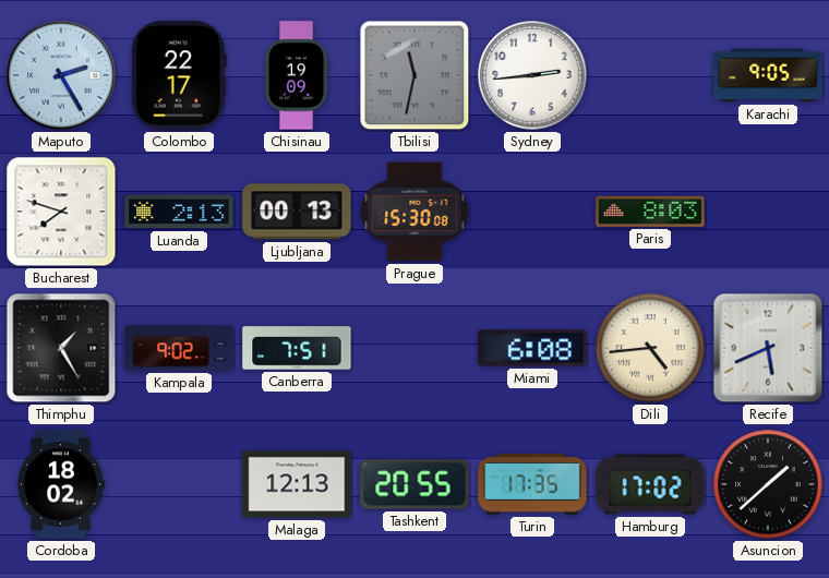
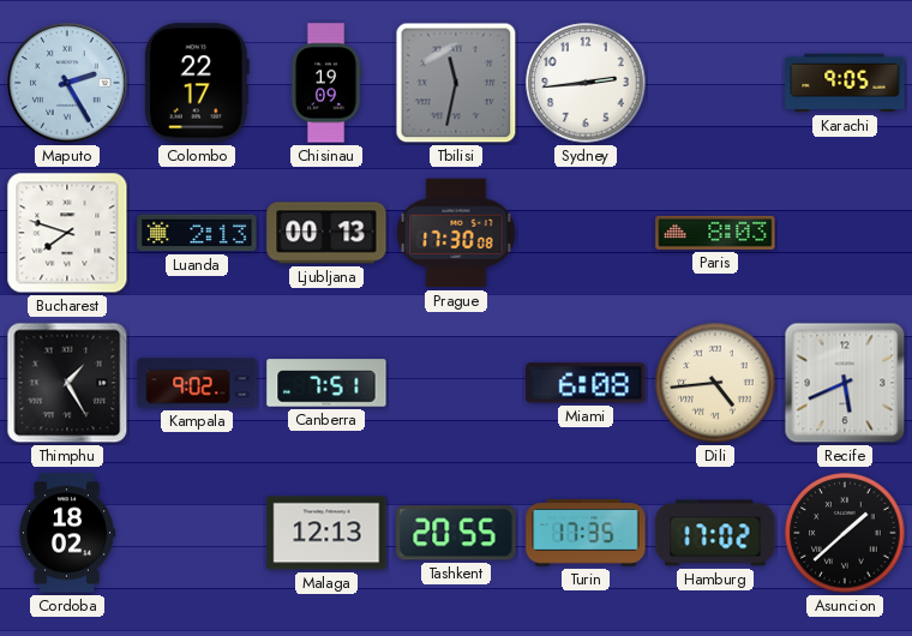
Prague: 15:30 -> 17:30 (456, 233)
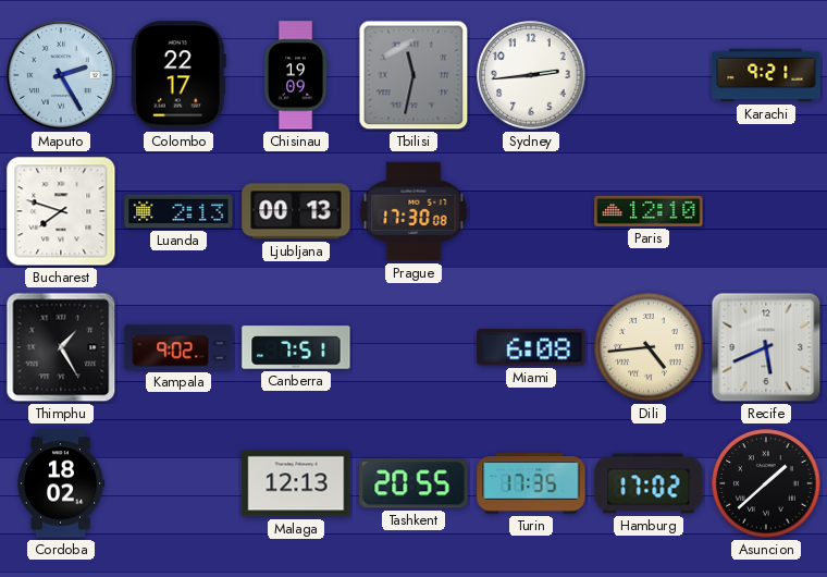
Karachi: 9:05 -> 9:21 (766, 75)
Paris: 8:03 -> 12:10 (649, 211)
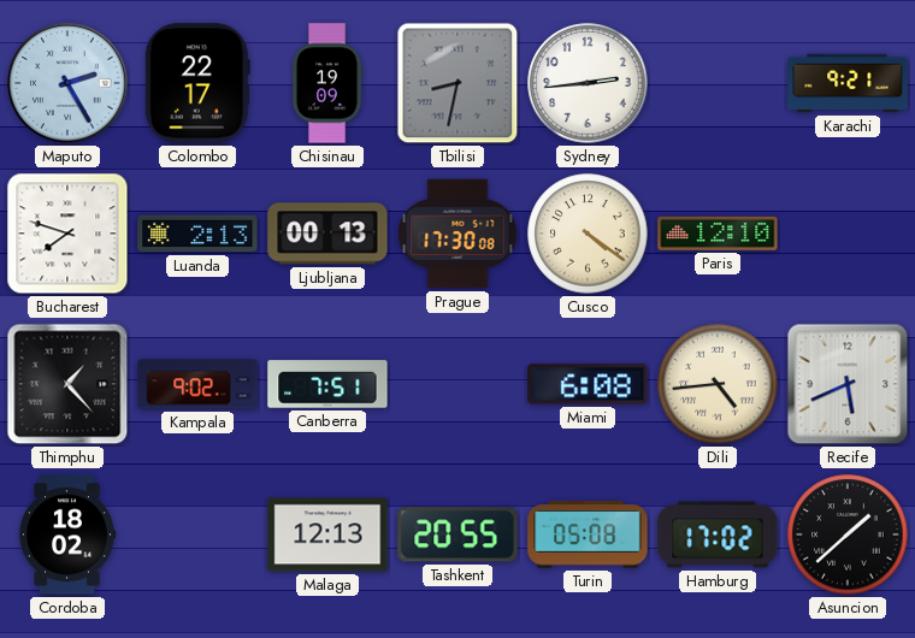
Tbilisi: 11:32 -> 8:32 (457, 83)
Cusco: none -> 4:21 (588, 234)
Thimphu: 1:25 -> 1:23 (67, 384)
Turin: 17:35 -> 05:08 (588, 534)
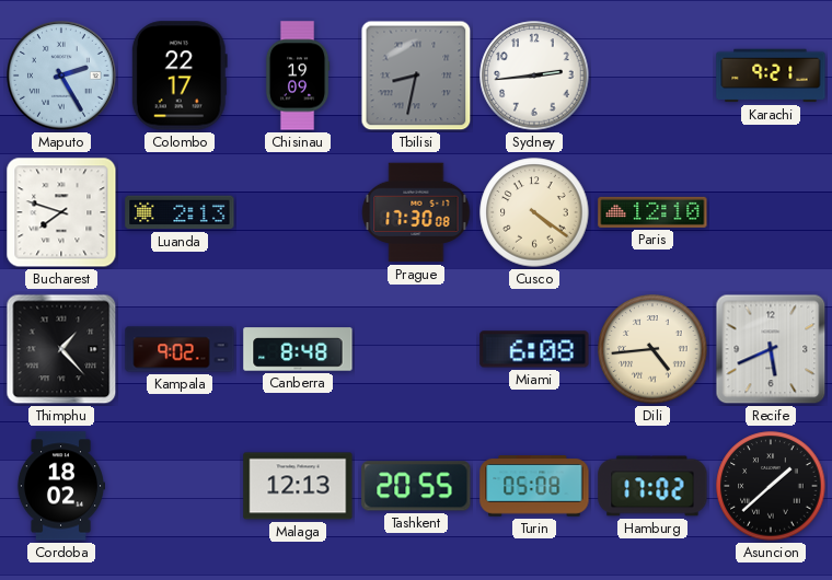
Ljubljana: 00:13 -> none (327, 234)
Canberra: 7:51 -> 8:48 (298, 349)
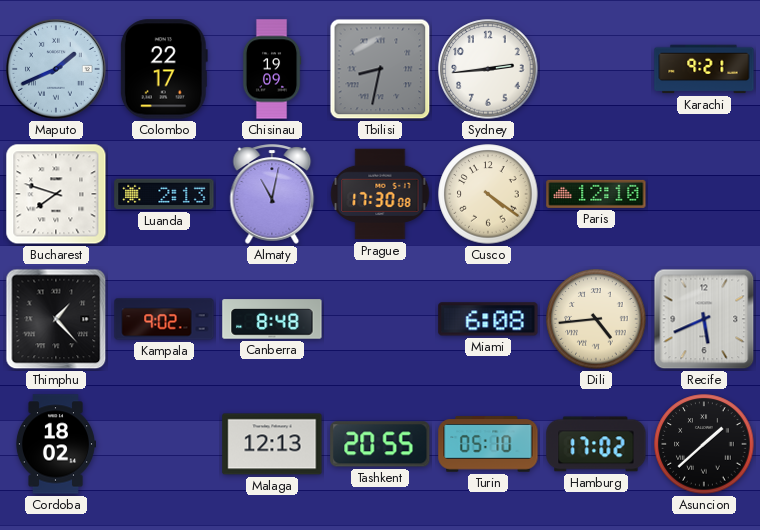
Maputo: 2:25 -> 1:41 (57, 70)
Almaty: none -> 11:02 (272, 194)
Turin: 05:08 -> 05:10 (488, 444)
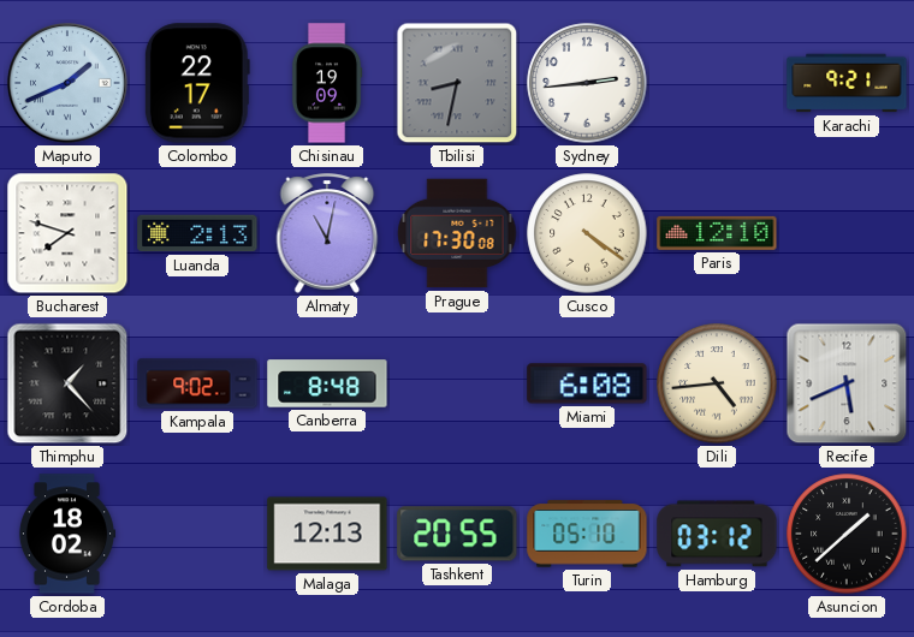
Hamburg: 17:02 -> 03:12 (717, 534)
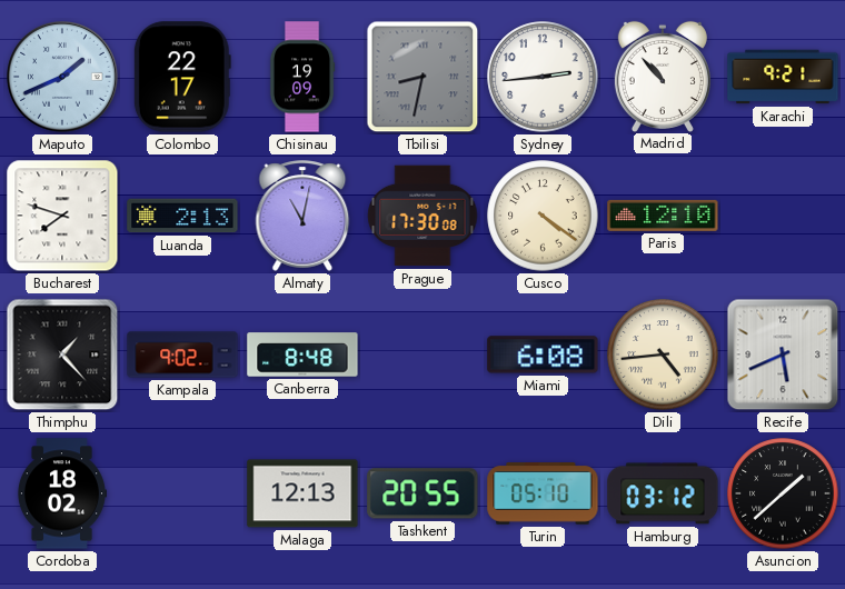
Madrid: none -> 10:53 (663, 76)
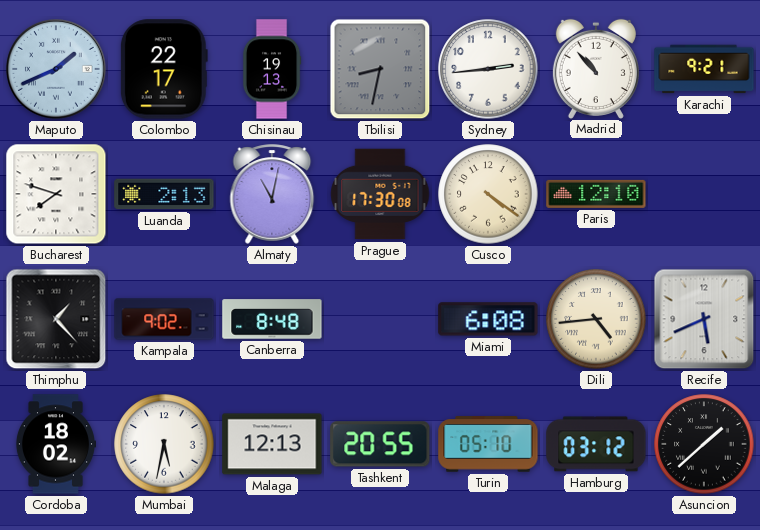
Chisinau: 19:09 -> 19:13 (272, 69)
Mumbai: none -> 5:32 (164, 444)
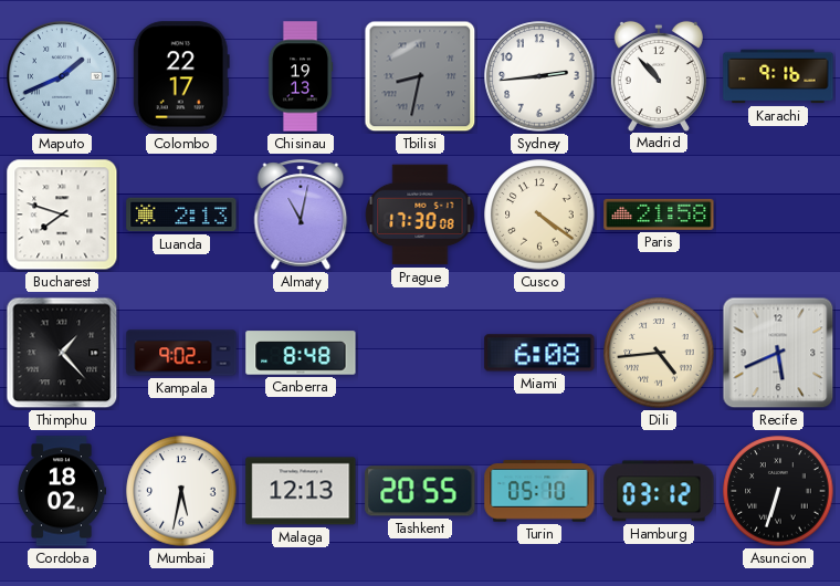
Karachi: 9:21 -> 9:16 (778, 76)
Paris: 12:10 -> 21:58 (659, 214)
Asuncion: 1:38 -> 6:33 (778, 491)
